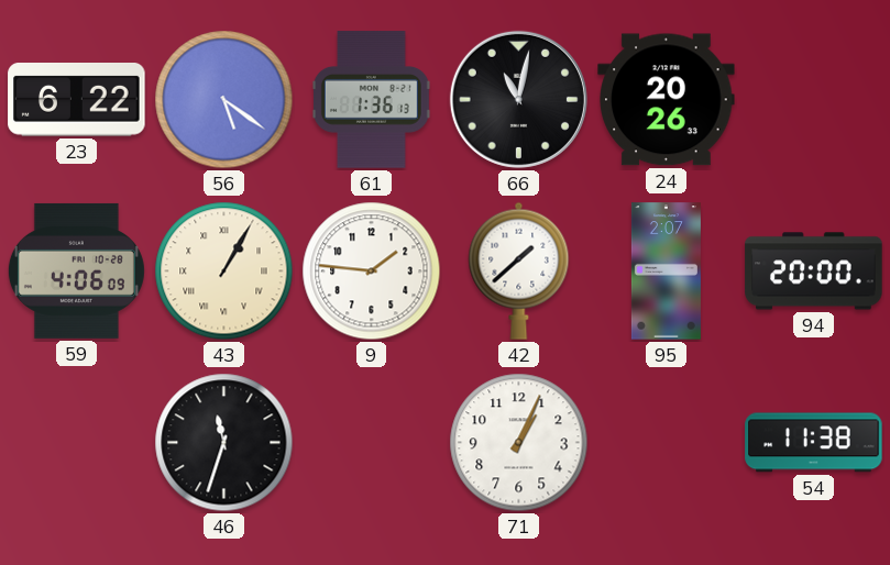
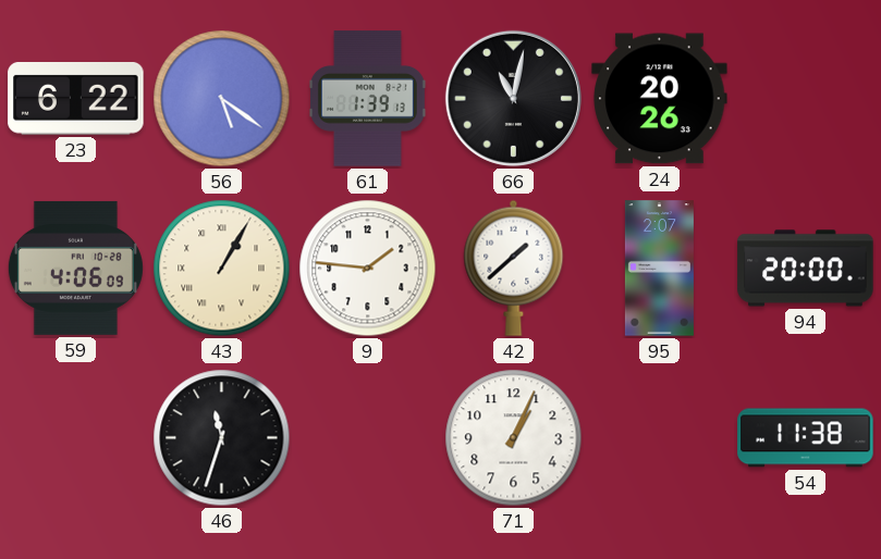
61: 1:36 -> 1:39 (367, 99)
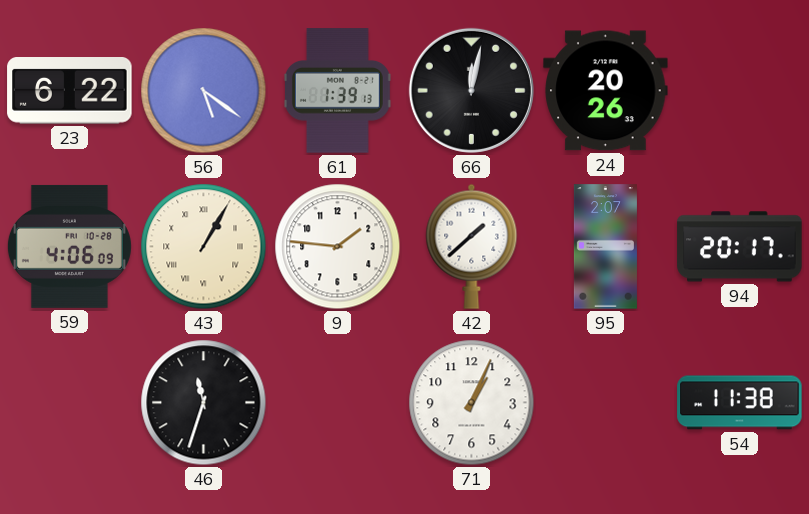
66: 11:02 -> 12:02 (471, 90)
94: 20:00 -> 20:17 (740, 247)
